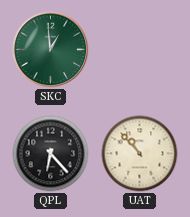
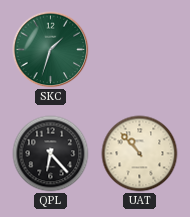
SKC: 12:59 -> 1:33 (51, 50)
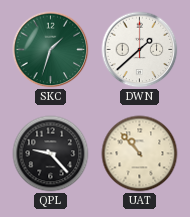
DWN: none -> 1:38 (140, 50)
QPL: 6:23 -> 9:23 (51, 154)
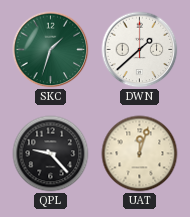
UAT: 10:53 -> 12:03 (140, 154)
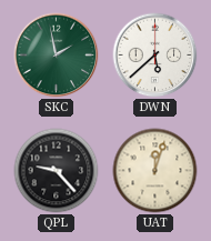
SKC: 1:33 -> 1:58 (57, 56)
DWN: 1:38 -> 5:38 (155, 56)
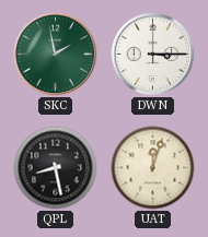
DWN: 5:38 -> 3:15 (153, 55)
QPL: 9:23 -> 8:28 (56, 168)
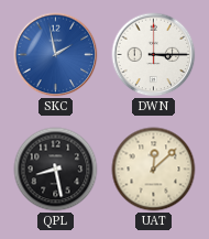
SKC dial: green -> blue (56, 55)
UAT: 12:03 -> 12:08 (154, 170)
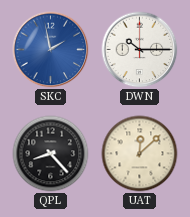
DWN: 3:15 -> 10:15 (140, 50)
QPL: 8:28 -> 8:23 (51, 154)
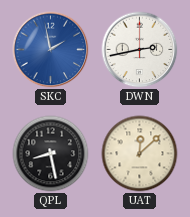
DWN: 10:15 -> 2:43 (140, 50)
QPL: 8:23 -> 8:28 (51, 154)
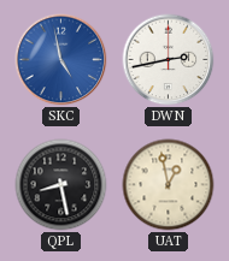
SKC: 1:58 -> 4:58 (61, 60)
UAT: 12:08 -> 12:58 (169, 185)
